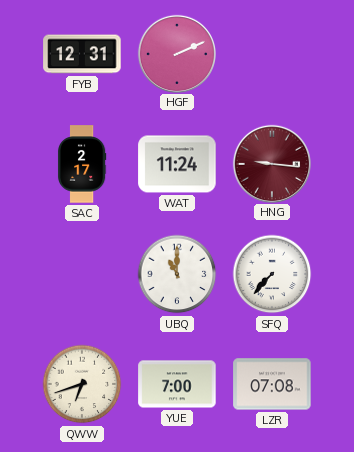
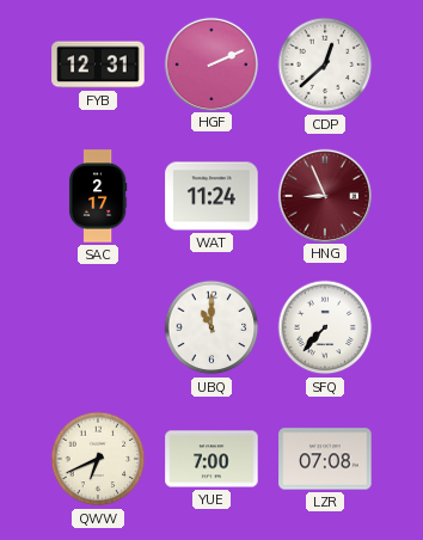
CDP: none -> 12:38 (325, 65)
HNG: 9:16 -> 8:56 (324, 195)
QWW: 6:42 -> 6:41 (98, 459)
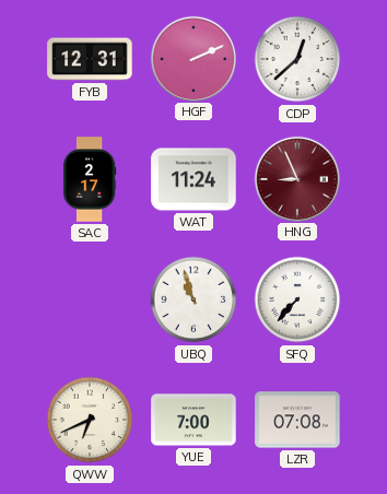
UBQ: 11:00 -> 10:57 (193, 299)
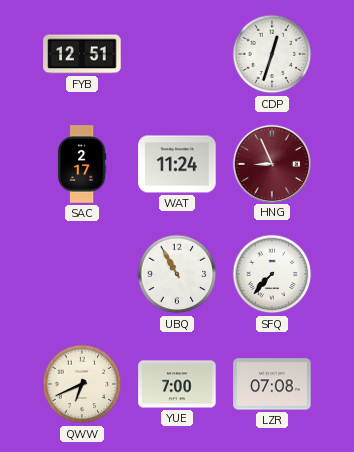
FYB: 12:31 -> 12:51 (82, 54)
HGF: 2:11 -> none (192, 58)
CDP: 12:38 -> 12:33 (272, 54)
UBQ: 10:57 -> 10:55 (177, 274)
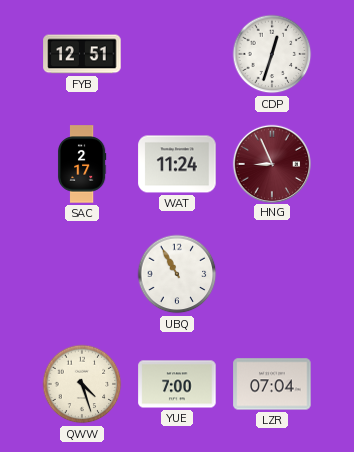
SFQ: 7:37 -> none (272, 274)
QWW: 6:41 -> 4:27 (82, 384)
LZR: 07:08 -> 07:04 (272, 384)
